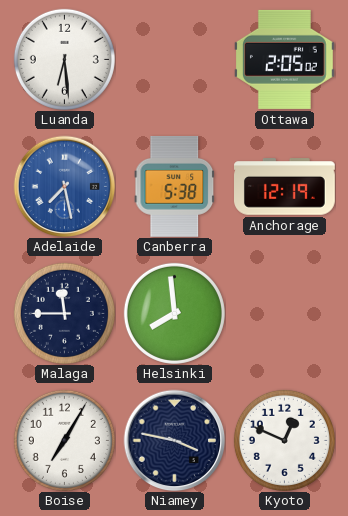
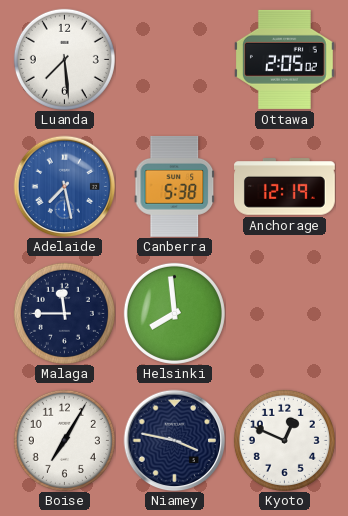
Luanda: 6:29 -> 7:29 (64, 59)
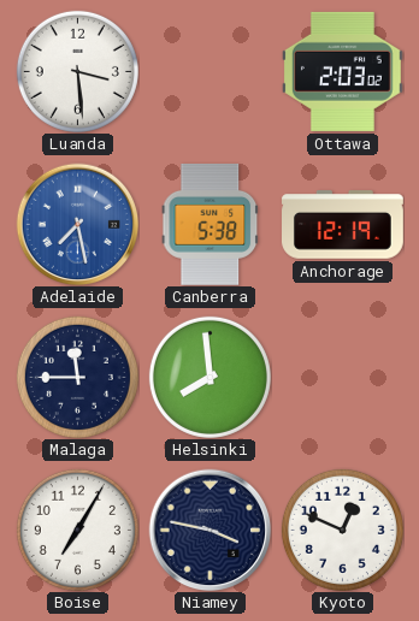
Luanda: 7:29 -> 3:29 (77, 71)
Ottawa: 2:05 -> 2:03 (342, 71)
